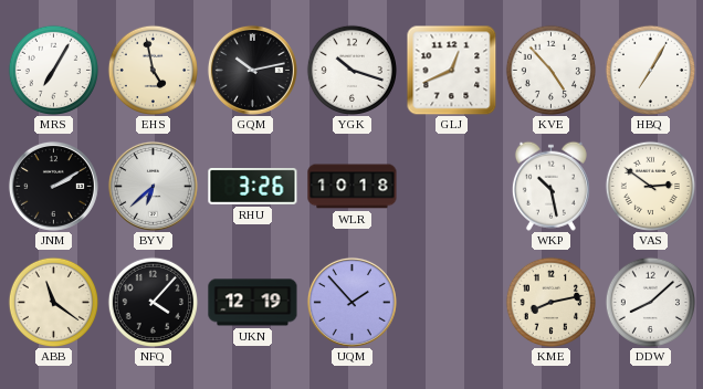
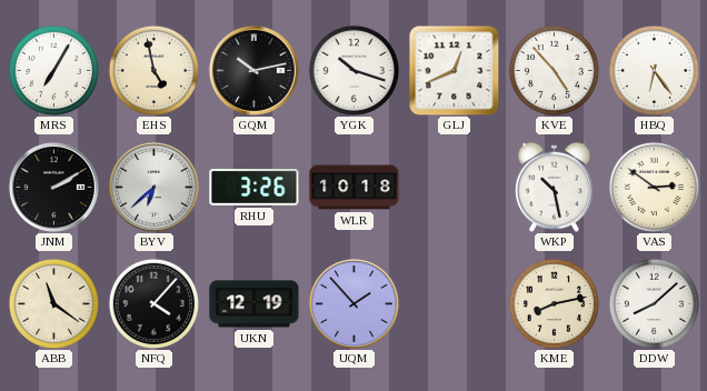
HBQ: 7:05 -> 6:24 (654, 70)
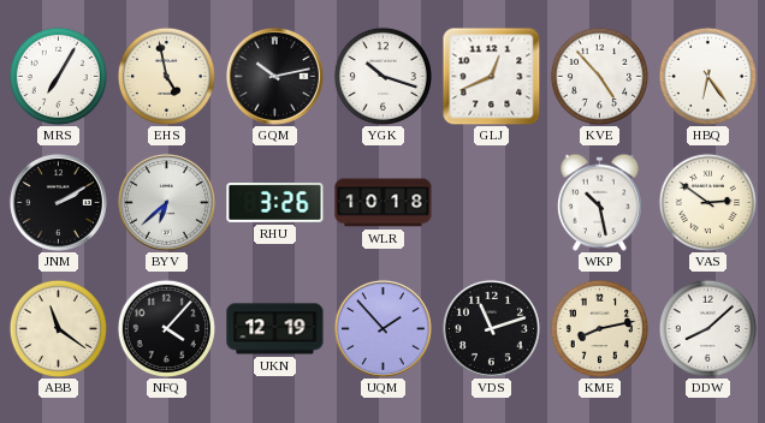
VDS: none -> 11:12 (491, 328)
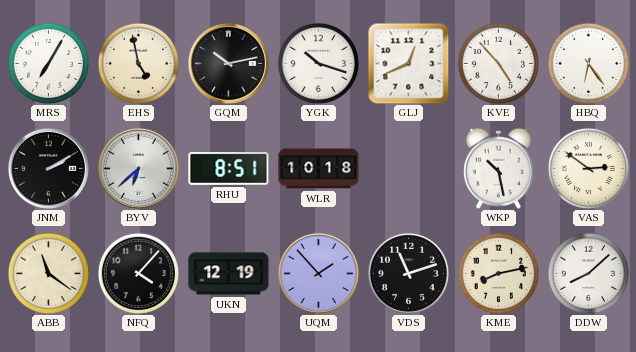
RHU: 3:26 -> 8:51 (229, 169)
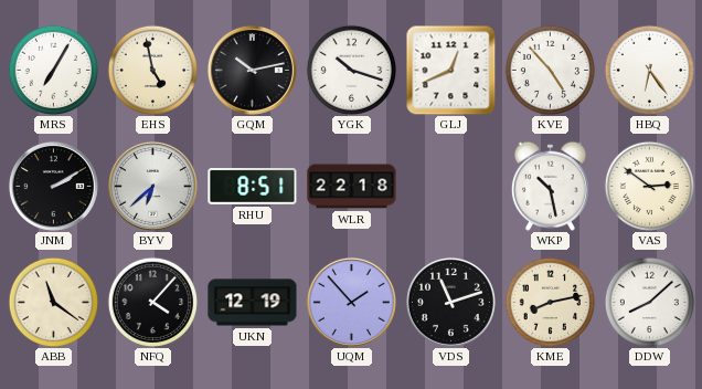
WLR: 10:18 -> 22:18 (352, 187)
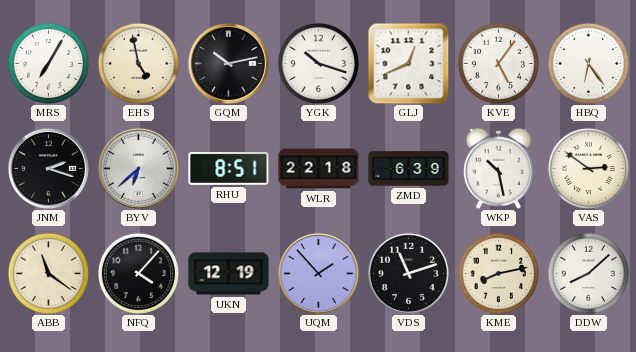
KVE: 4:53 -> 5:06 (498, 63)
JNM: 2:10 -> 2:18 (48, 168)
ZMD: none -> 6:39 (409, 169)
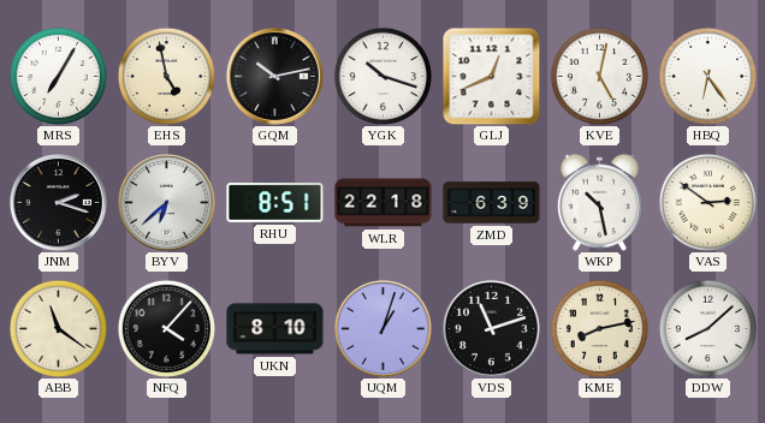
KVE: 5:06 -> 5:02 (599, 76)
UKN: 12:19 -> 8:10 (275, 329)
UQM: 1:53 -> 1:03 (382, 328)
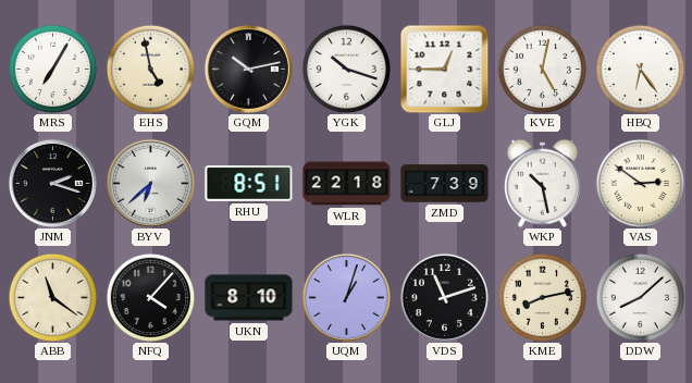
GLJ: 12:41 -> 12:45 (444, 69)
ZMD: 6:39 -> 7:39 (445, 184)
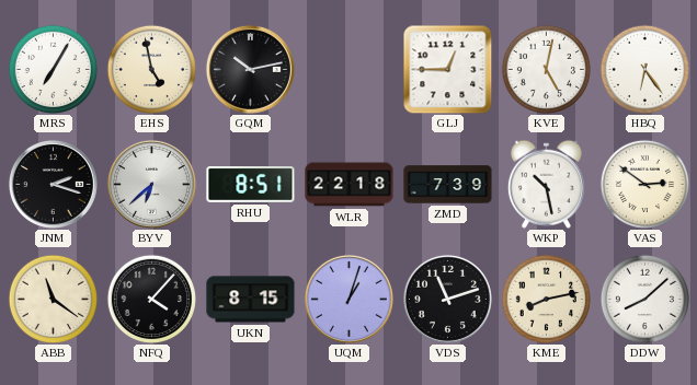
YGK: 10:18 -> none (346, 69)
UKN: 8:10 -> 8:15 (251, 300)
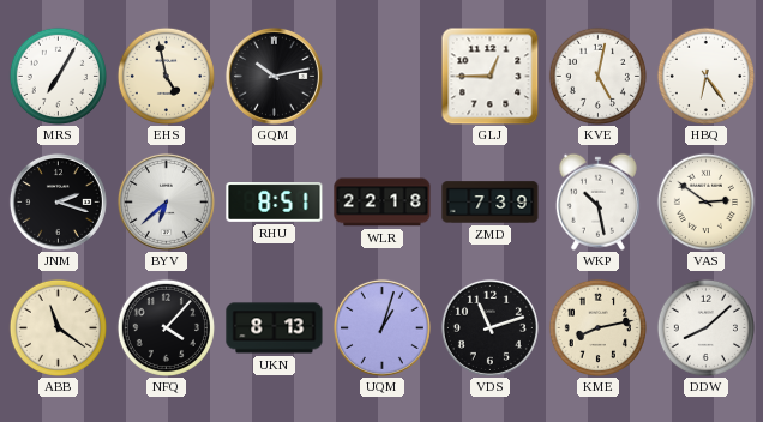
UKN: 8:15 -> 8:13 (275, 328)
